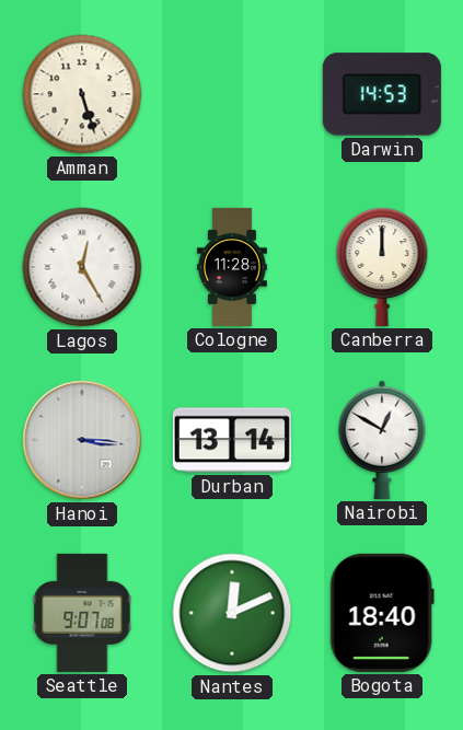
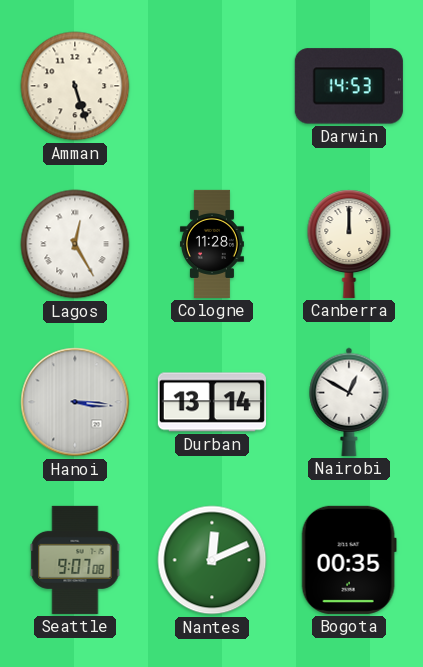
Bogota: 18:40 -> 00:35 (349, 560)
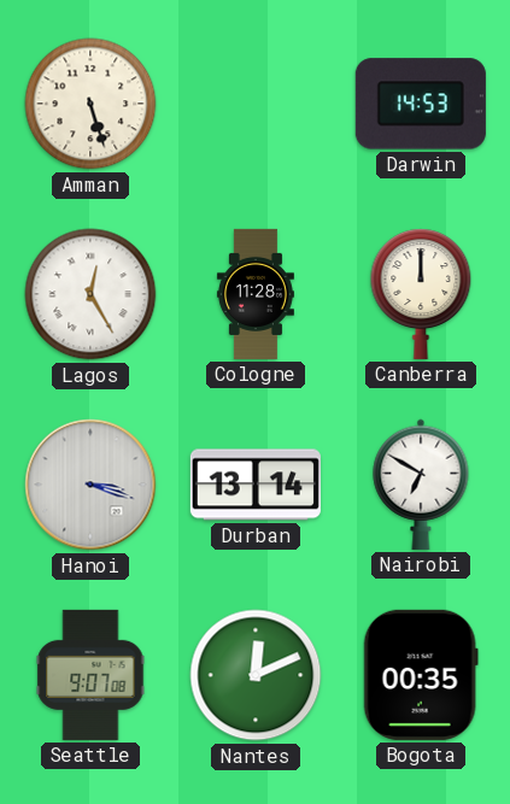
Hanoi: 3:16 -> 3:18 (90, 485)
Nairobi: 12:50 -> 6:50 (421, 485)
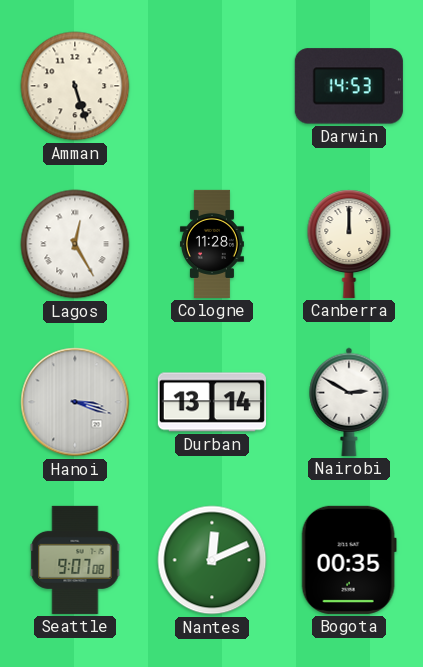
Nairobi: 6:50 -> 2:50 (349, 402)
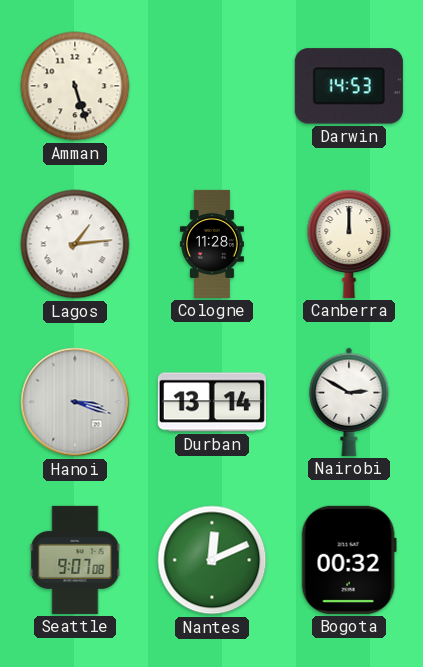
Lagos: 12:25 -> 1:14 (75, 244)
Bogota: 00:35 -> 00:32 (349, 560)
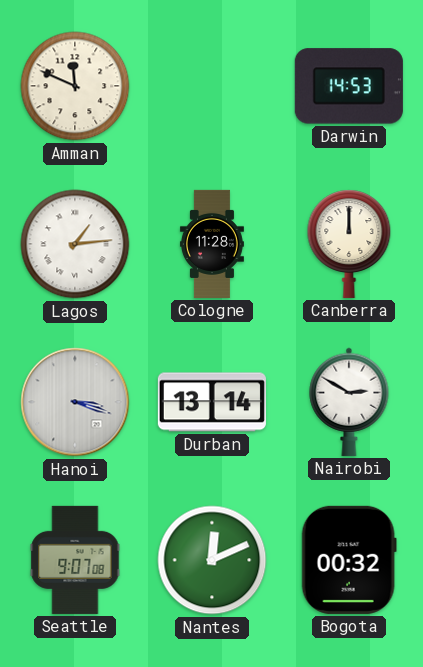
Amman: 5:27 -> 11:49 (75, 86)
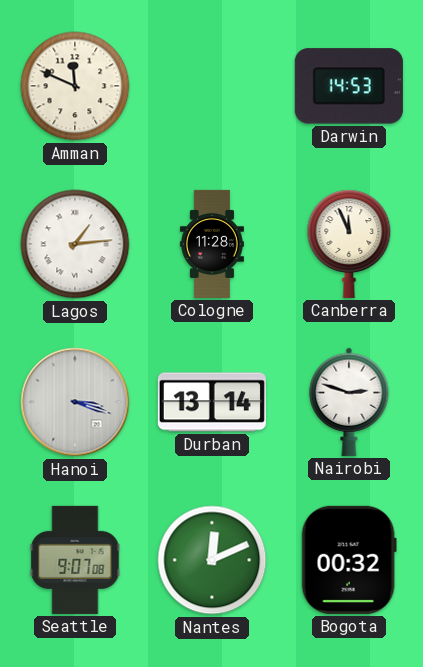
Canberra: 12:00 -> 11:56 (349, 244)
Nairobi: 2:50 -> 2:48 (349, 402)
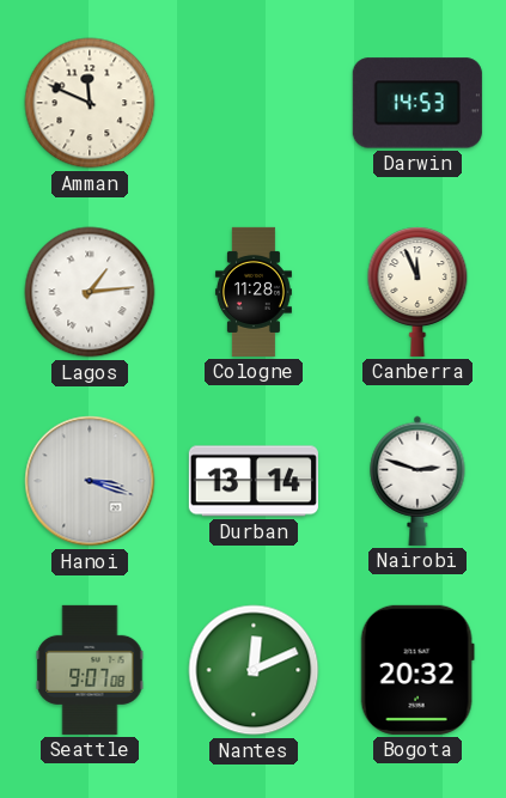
Bogota: 00:32 -> 20:32 (417, 670)
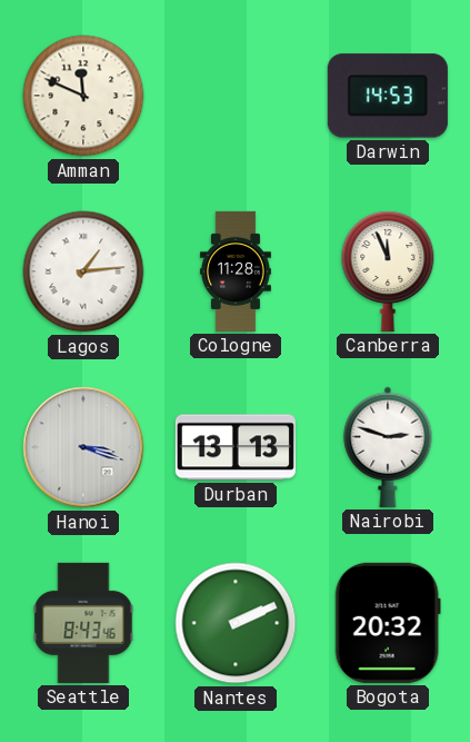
Durban: 13:14 -> 13:13 (236, 447)
Seattle: 9:07 -> 8:43 (83, 623)
Nantes: 12:11 -> 2:11 (236, 623)
